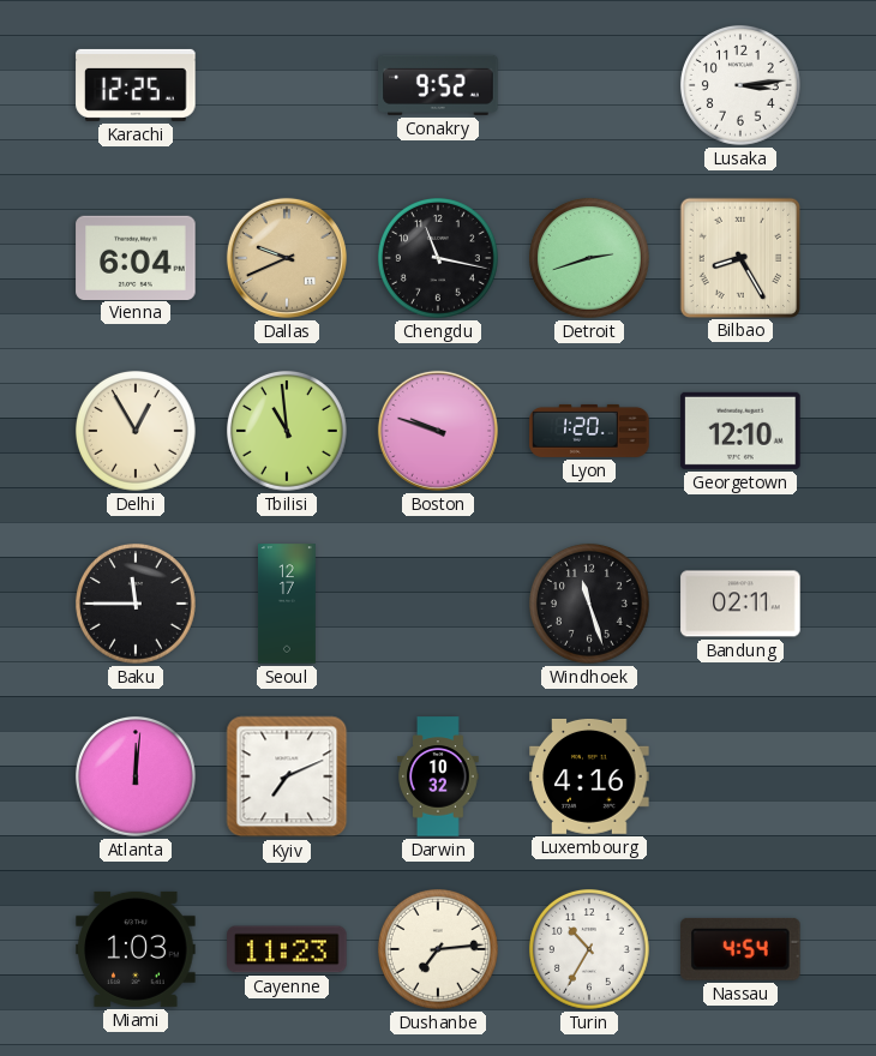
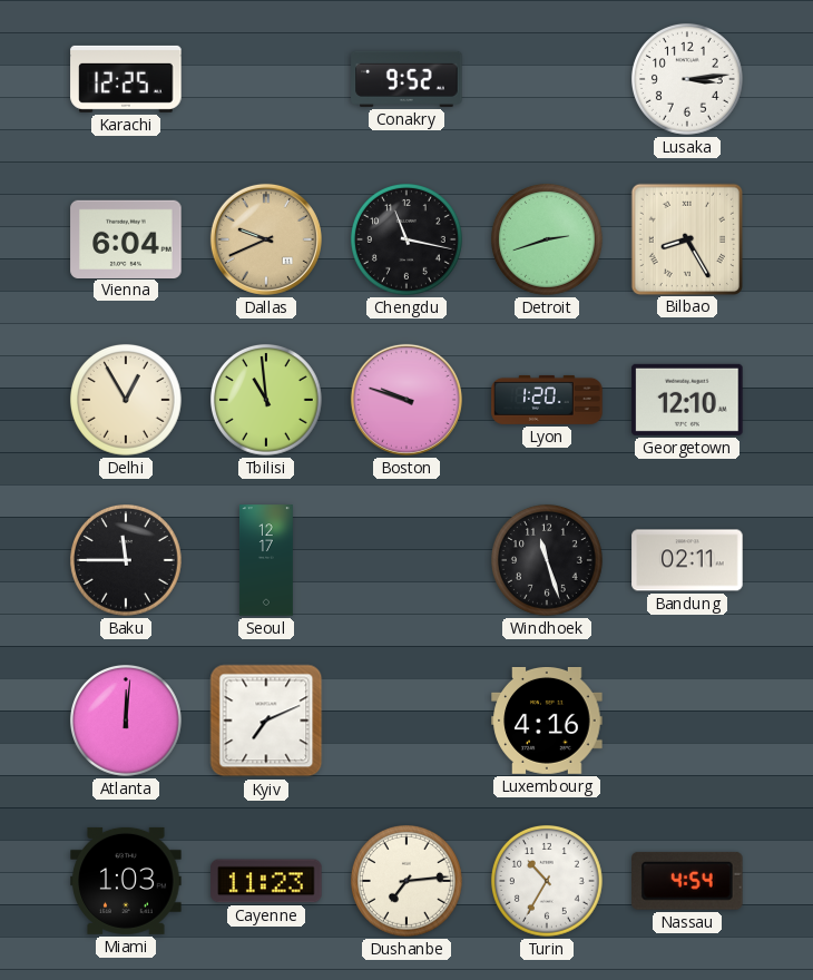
Darwin: 10:32 -> none (438, 776)
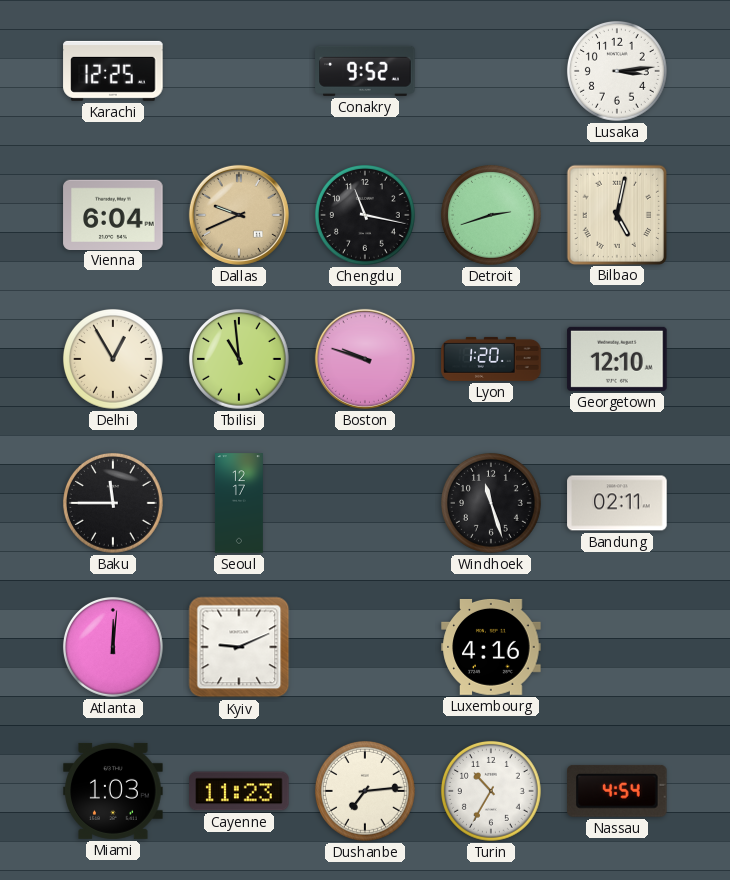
Bilbao: 8:25 -> 5:02 (616, 214)
Kyiv: 7:11 -> 9:11 (239, 647)
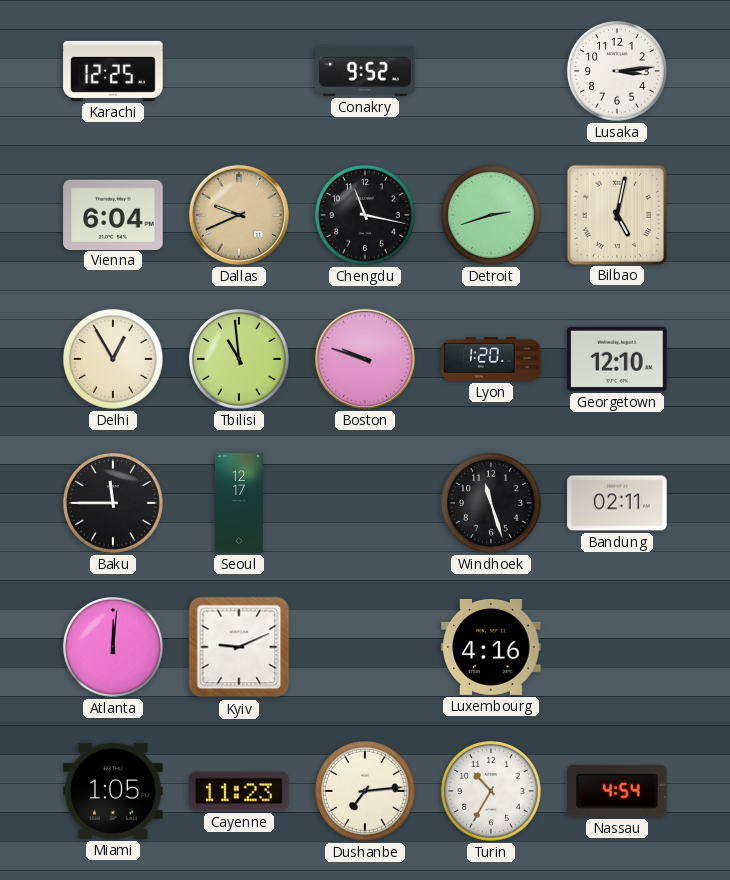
Miami: 1:03 -> 1:05 (113, 791)
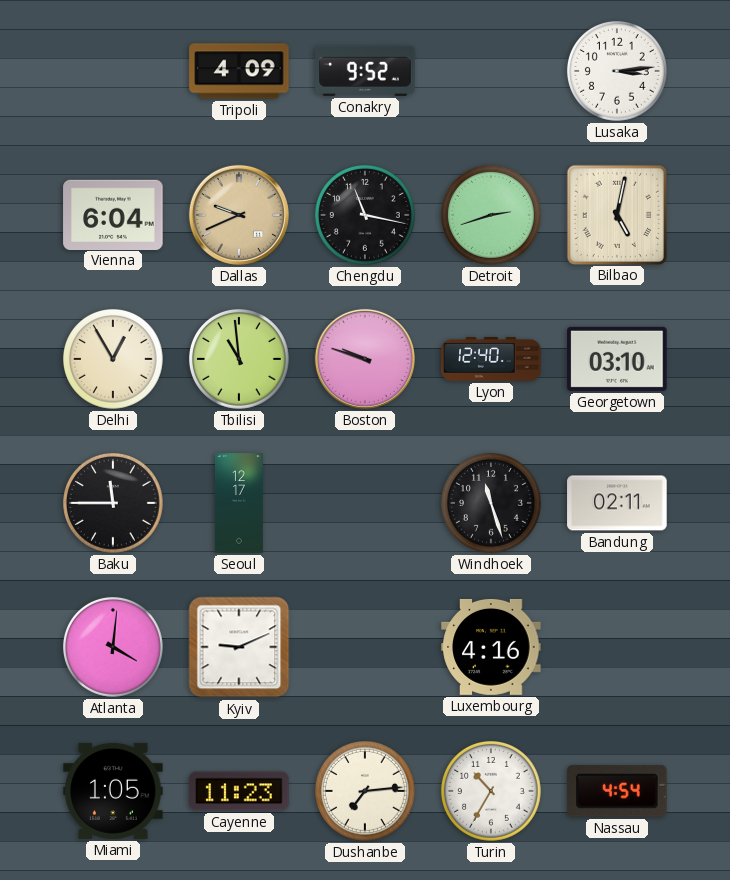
Karachi: 12:25 -> none (113, 71)
Tripoli: none -> 4:09 (239, 71)
Lyon: 1:20 -> 12:40 (491, 359)
Georgetown: 12:10 -> 03:10 (617, 359)
Atlanta: 12:01 -> 4:01 (113, 647)
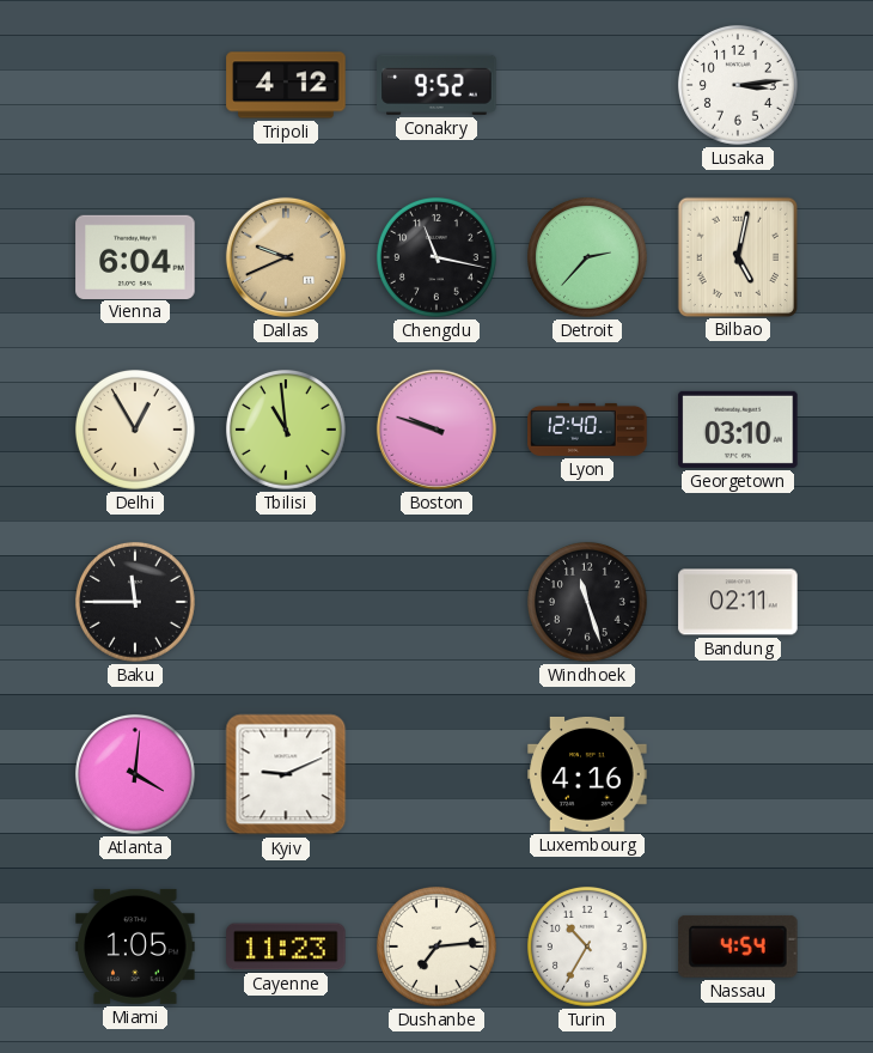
Tripoli: 4:09 -> 4:12 (286, 85)
Detroit: 2:42 -> 2:37 (587, 257)
Seoul: 12:17 -> none (239, 503)
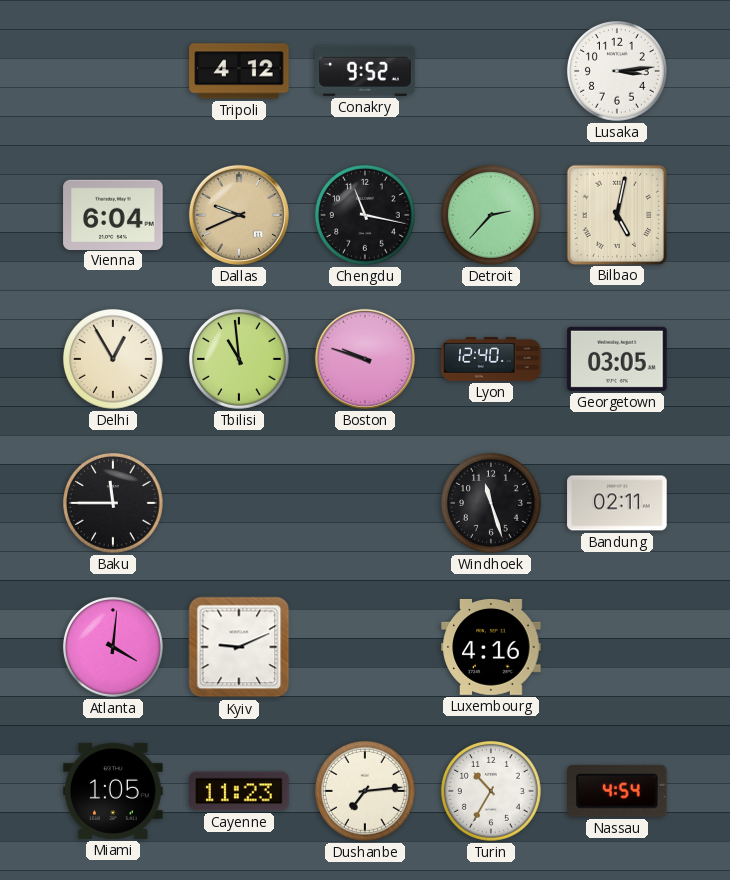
Georgetown: 03:10 -> 03:05 (617, 359)
